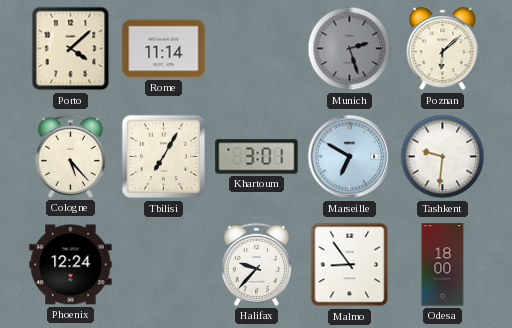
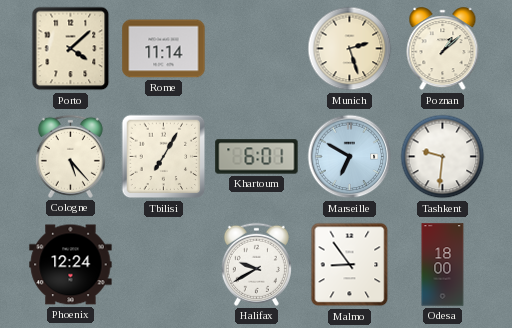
Munich dial: grey -> cream (350, 49)
Poznan: 6:08 -> 1:08 (443, 49)
Khartoum: 3:01 -> 6:01 (257, 157)
Halifax: 9:37 -> 9:40 (256, 264)
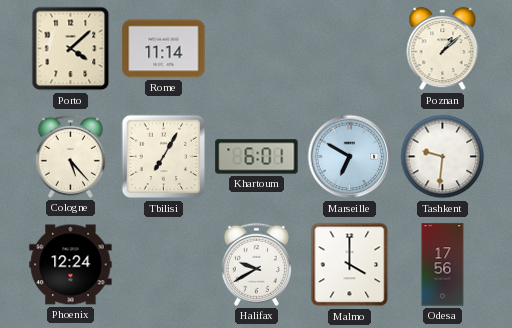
Munich: 2:27 -> none (350, 49)
Malmo: 8:54 -> 4:00 (350, 265)
Odesa: 18:00 -> 17:56 (443, 265)
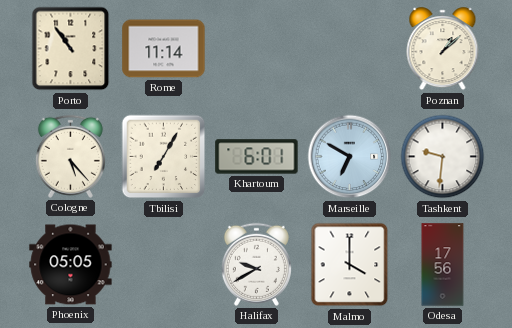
Porto: 4:08 -> 10:54 (71, 49)
Phoenix: 12:24 -> 05:05 (71, 265)
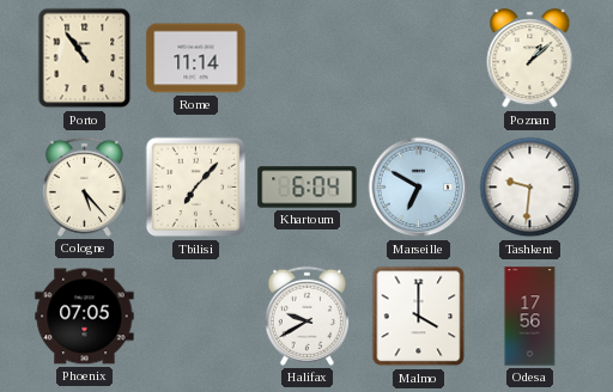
Tbilisi: 7:05 -> 7:07 (196, 188)
Khartoum: 6:01 -> 6:04 (308, 188)
Phoenix: 05:05 -> 07:05 (85, 317)
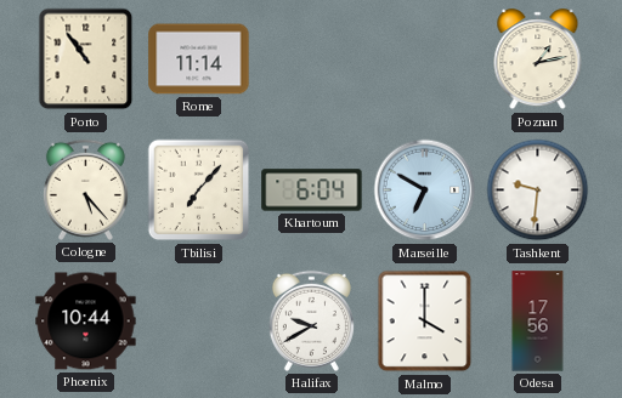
Poznan: 1:08 -> 1:13 (538, 59)
Phoenix: 07:05 -> 10:44 (86, 322)
